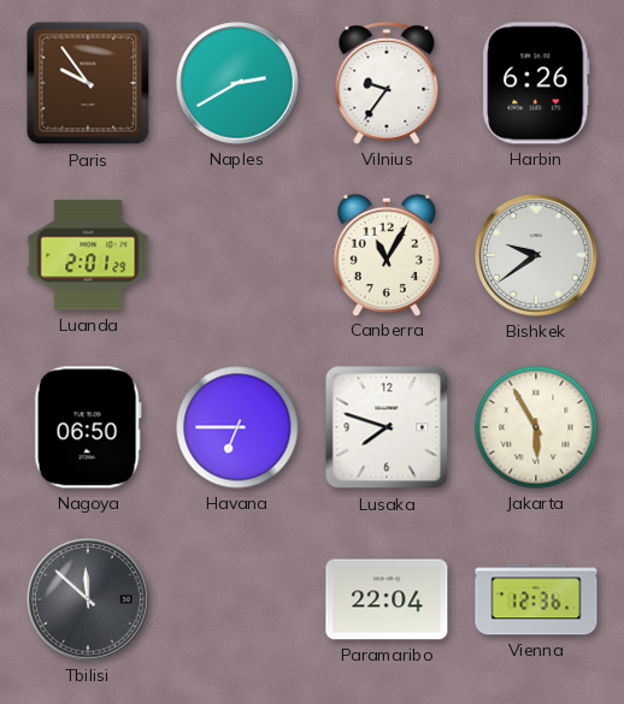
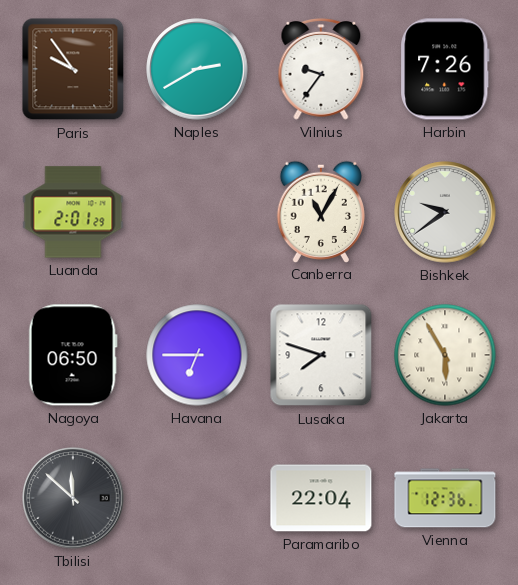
Harbin: 6:26 -> 7:26 (445, 69)
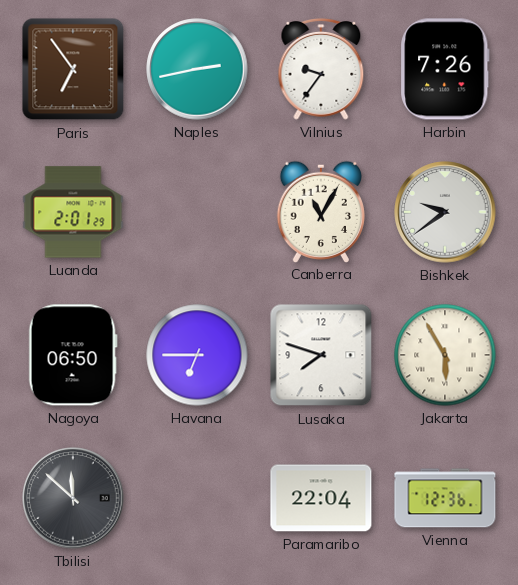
Paris: 9:54 -> 6:54 (73, 69)
Naples: 2:40 -> 2:43 (197, 69)
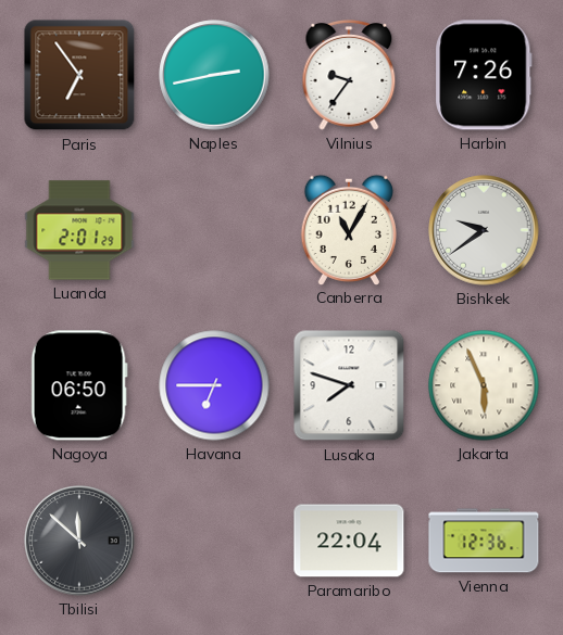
Jakarta: 5:55 -> 5:56 (484, 385)
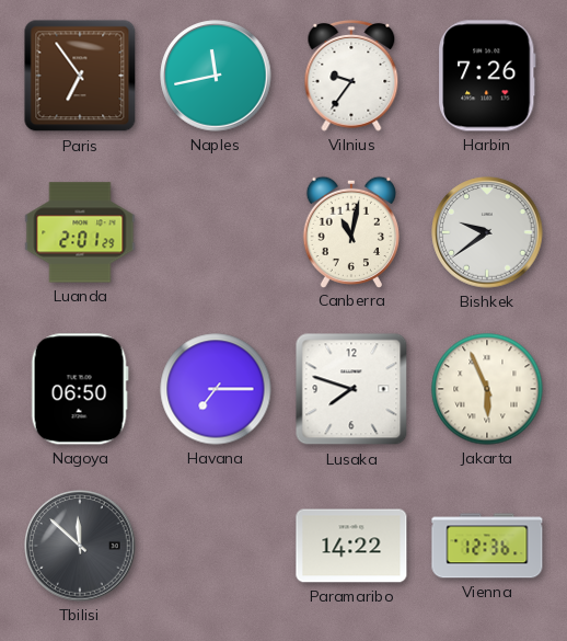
Naples: 2:43 -> 11:43 (216, 76)
Canberra: 11:05 -> 11:02 (351, 231)
Havana: 6:45 -> 7:15 (216, 389)
Paramaribo: 22:04 -> 14:22 (351, 546)
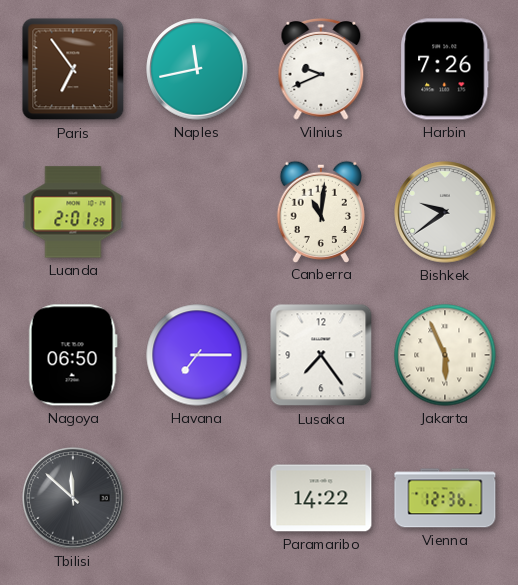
Vilnius: 9:36 -> 9:41 (321, 69)
Canberra: 11:02 -> 11:01 (321, 211)
Lusaka: 7:48 -> 7:24 (321, 355)
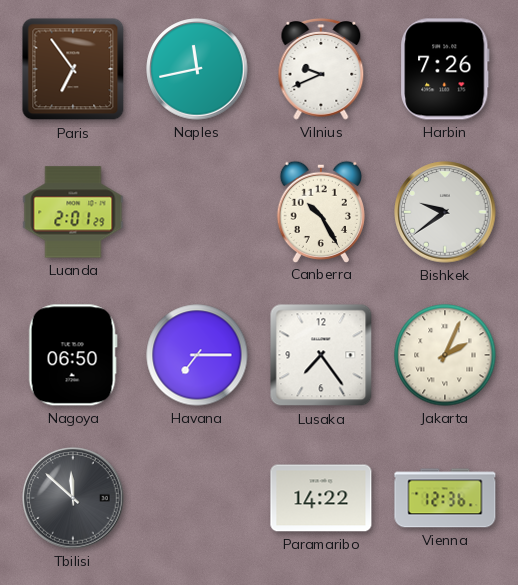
Canberra: 11:01 -> 10:25 (321, 211)
Jakarta: 5:56 -> 2:04 (445, 355)
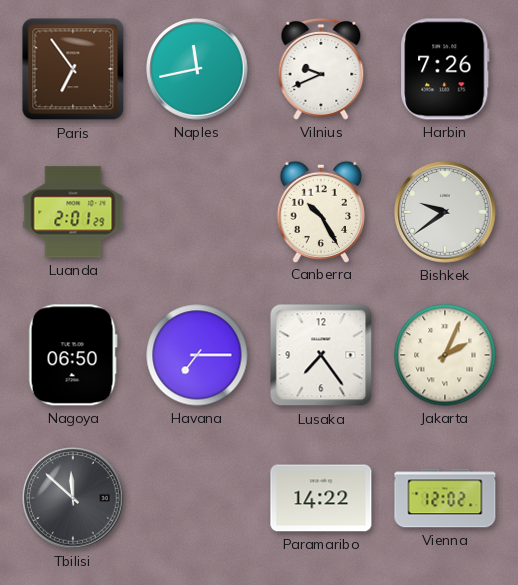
Vienna: 12:36 -> 12:02 (445, 498)
